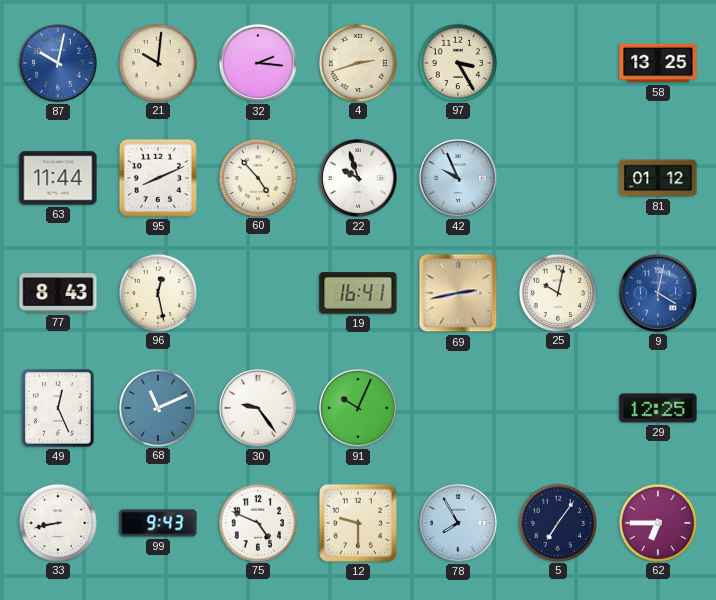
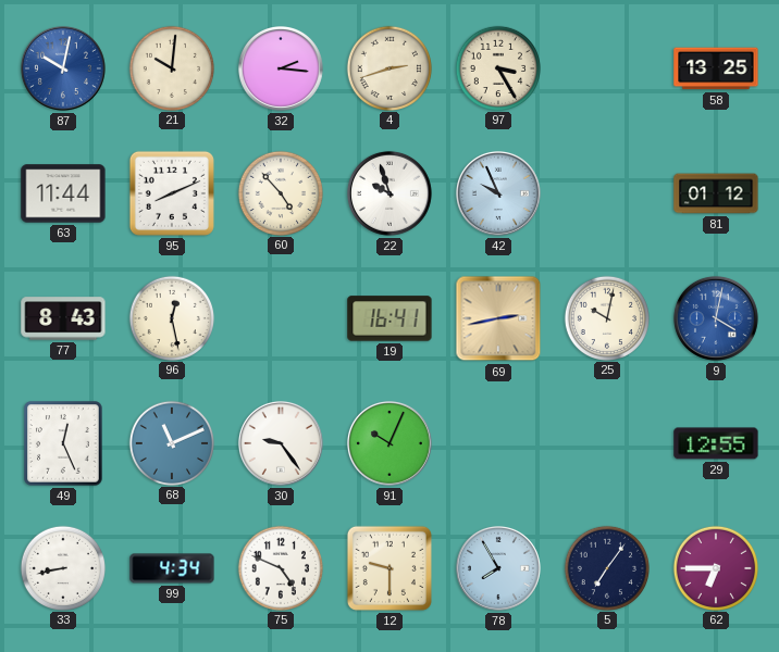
29: 12:25 -> 12:55 (716, 443)
99: 9:43 -> 4:34 (172, 568)
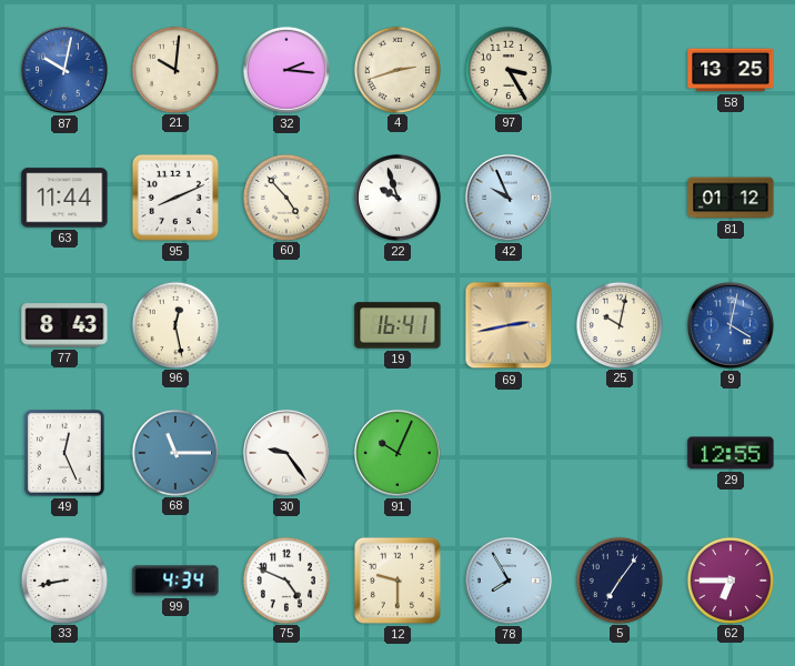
68: 11:11 -> 11:15 (174, 452)
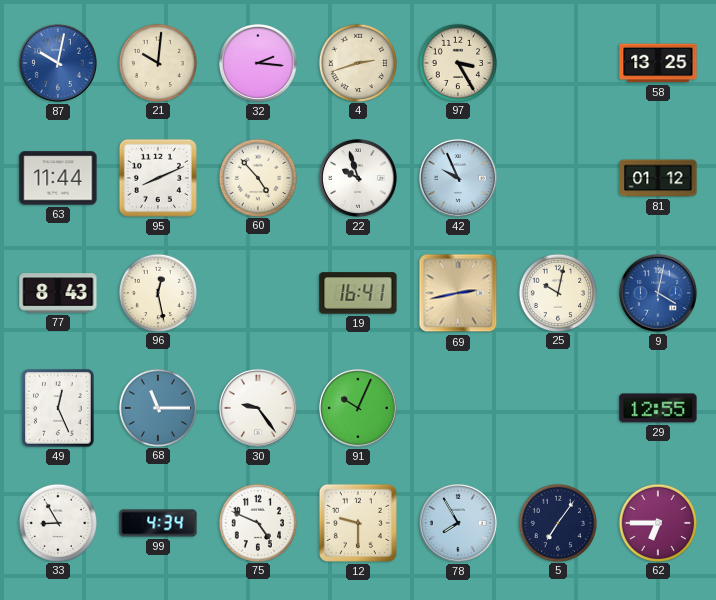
33: 8:43 -> 8:55 (57, 522)
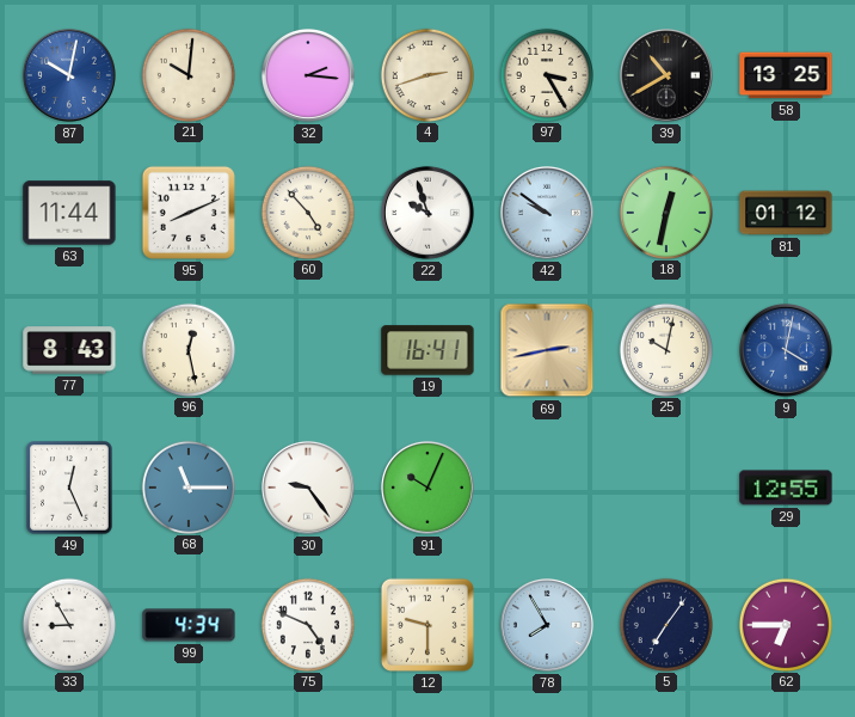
39: none -> 10:40 (666, 75)
42: 9:56 -> 9:51 (547, 213)
18: none -> 12:32 (665, 212)
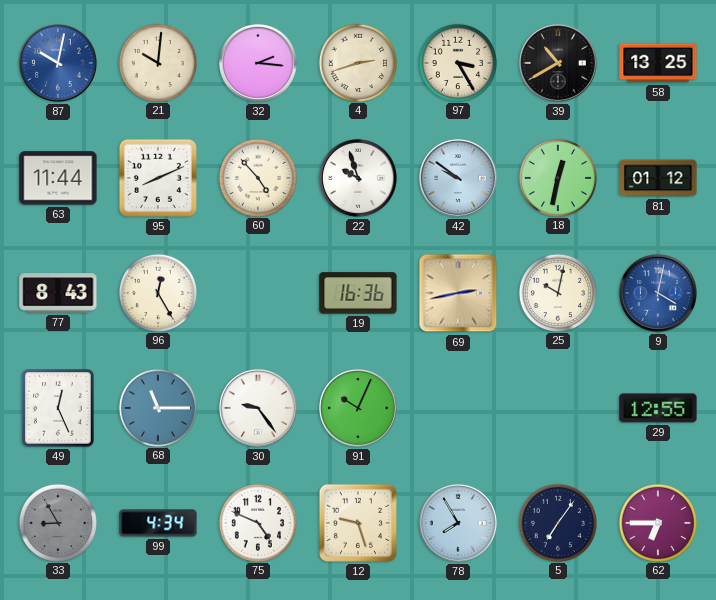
96: 12:28 -> 12:25 (157, 292)
19: 16:41 -> 16:36 (358, 293)
33 dial: white -> grey (57, 522)
12: 9:30 -> 9:27 (358, 523)
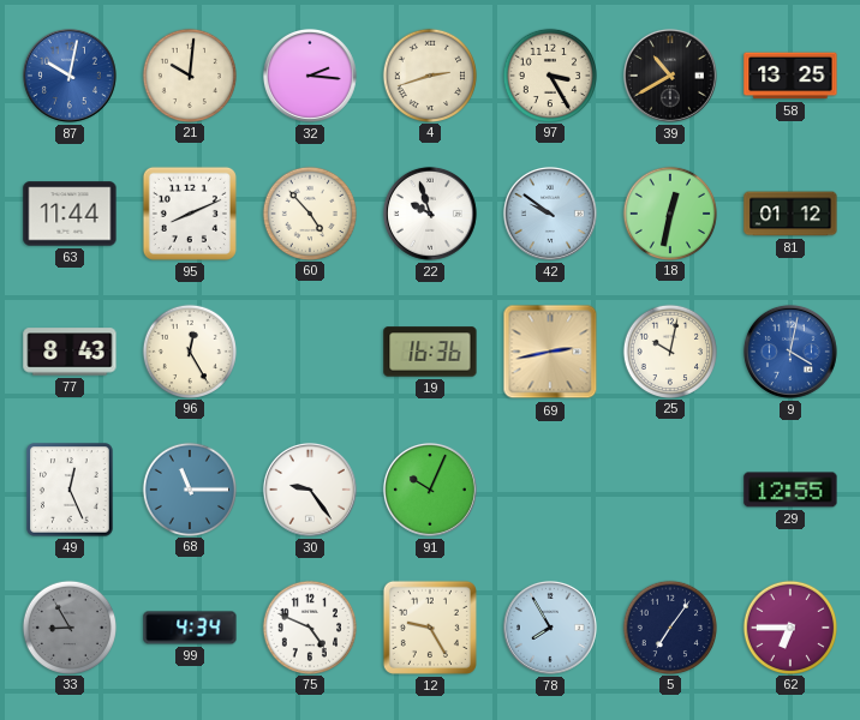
12: 9:27 -> 9:25 (430, 628)
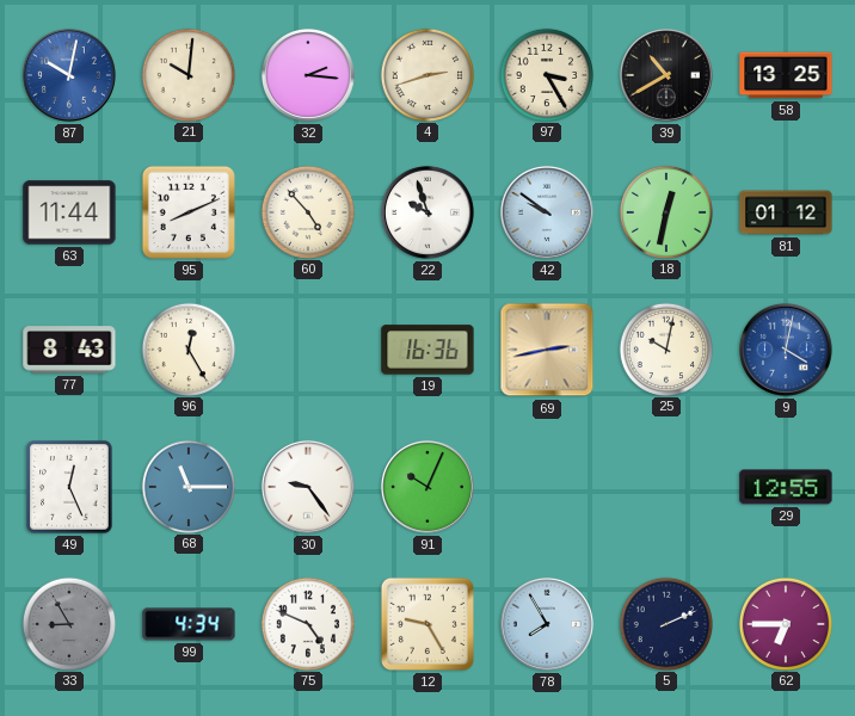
5: 7:06 -> 2:11 (665, 623)
